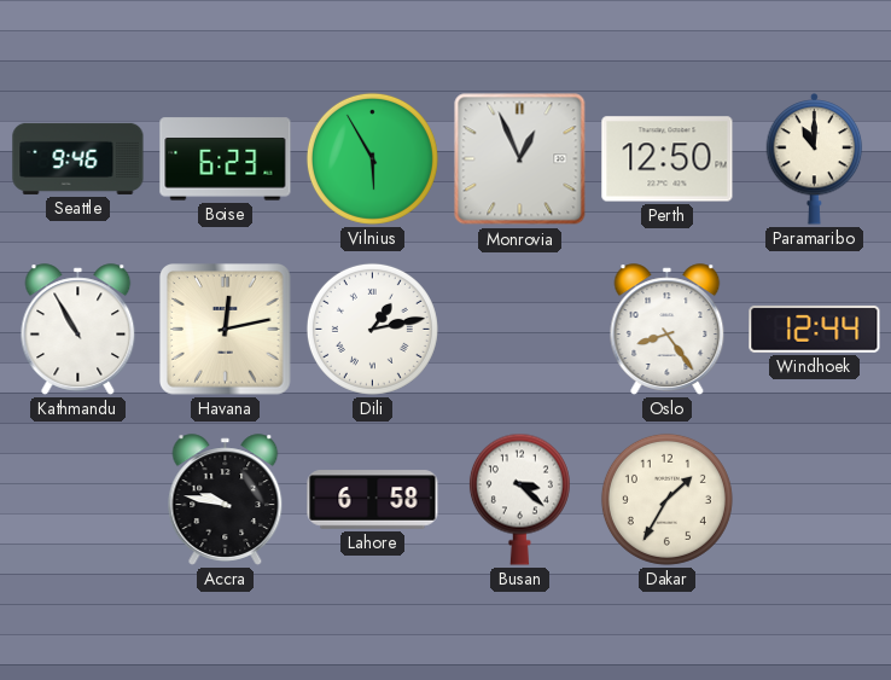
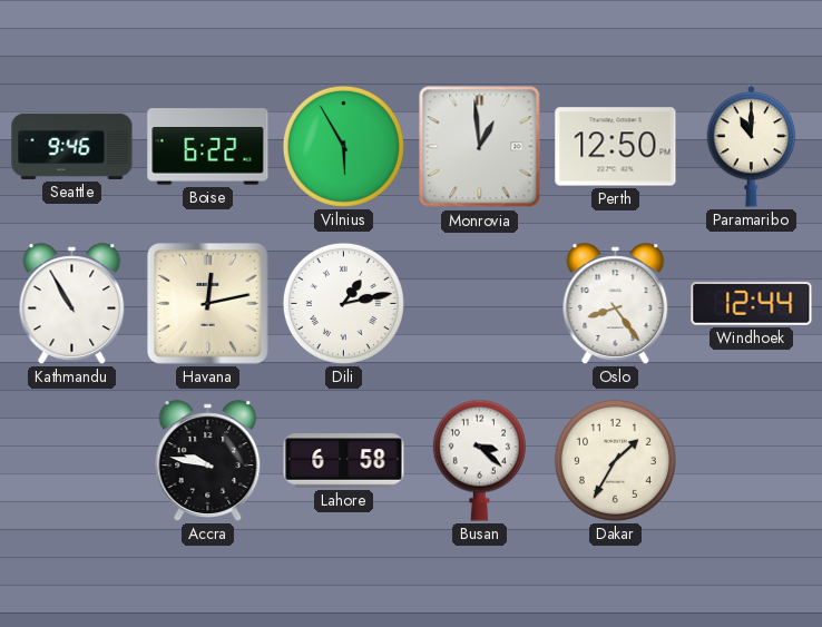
Boise: 6:23 -> 6:22 (208, 147)
Monrovia: 12:56 -> 12:59 (480, 147)
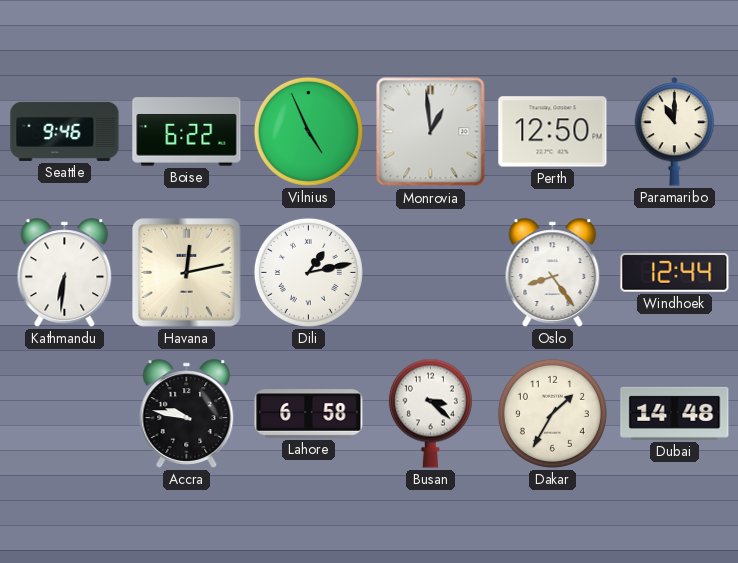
Vilnius: 5:55 -> 4:56 (308, 131)
Kathmandu: 10:55 -> 6:31 (65, 273)
Dubai: none -> 14:48 (675, 413)
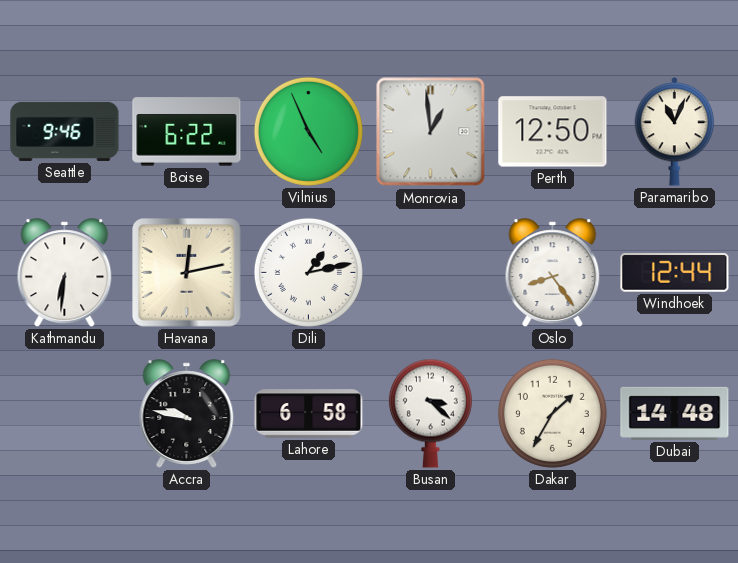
Paramaribo: 11:00 -> 11:04 (675, 132)
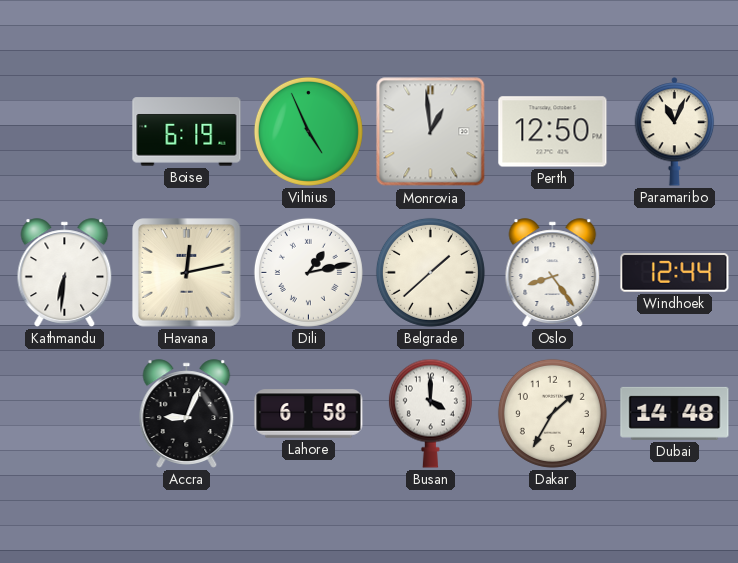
Seattle: 9:46 -> none (65, 131)
Boise: 6:22 -> 6:19 (187, 132)
Belgrade: none -> 1:38 (430, 272)
Accra: 9:47 -> 9:04 (187, 414)
Busan: 3:22 -> 4:00 (430, 413)
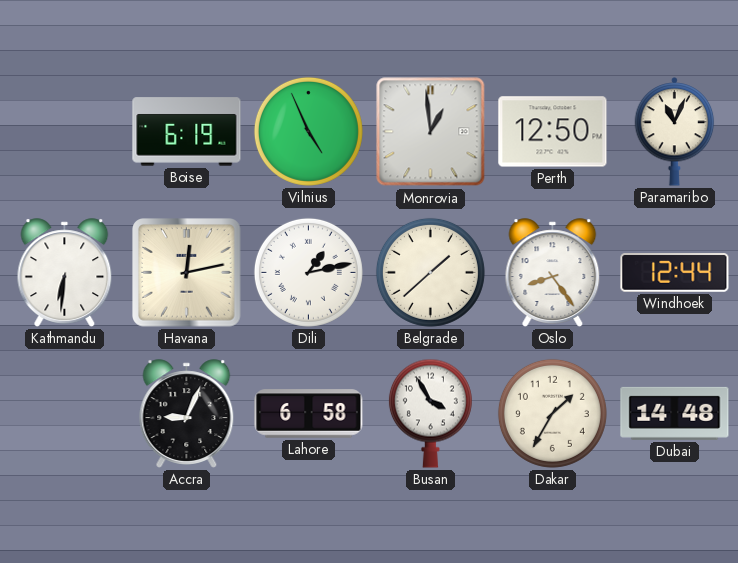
Busan: 4:00 -> 3:55 (430, 413)
